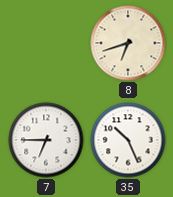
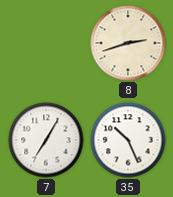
8: 6:42 -> 2:42 (128, 43)
7: 6:45 -> 7:05 (46, 140)
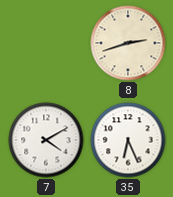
7: 7:05 -> 4:10 (46, 140)
35: 10:26 -> 6:26 (128, 140)
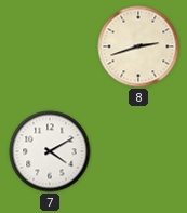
35: 6:26 -> none (128, 140)
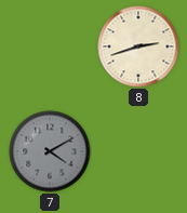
7 dial: white -> grey (50, 151)
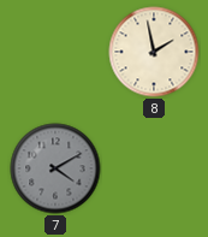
8: 2:42 -> 1:58 (154, 52)
